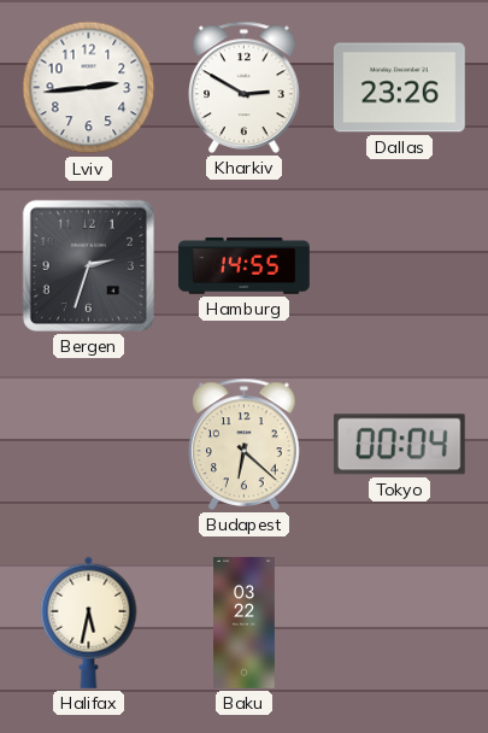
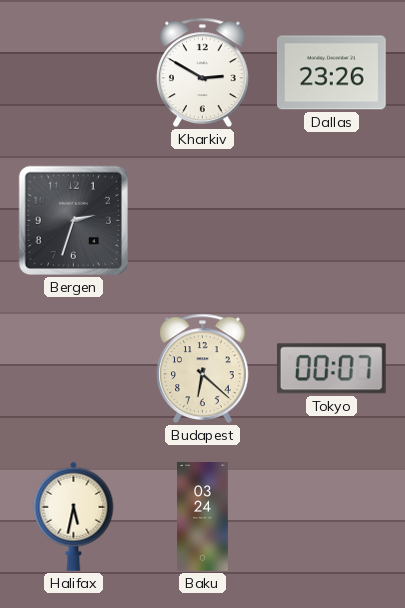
Lviv: 2:44 -> none (89, 88)
Hamburg: 14:55 -> none (245, 266)
Tokyo: 00:04 -> 00:07 (331, 369)
Baku: 03:22 -> 03:24 (203, 517)
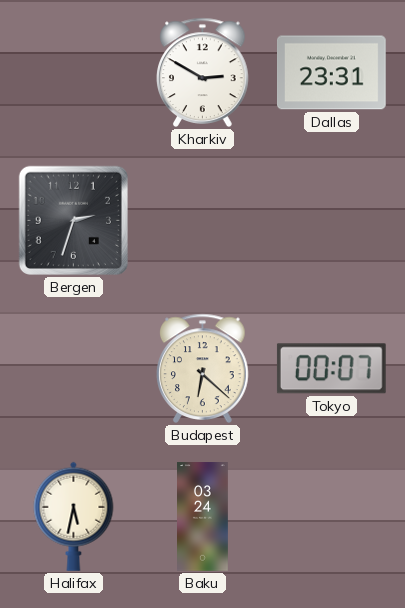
Dallas: 23:26 -> 23:31 (332, 73)
